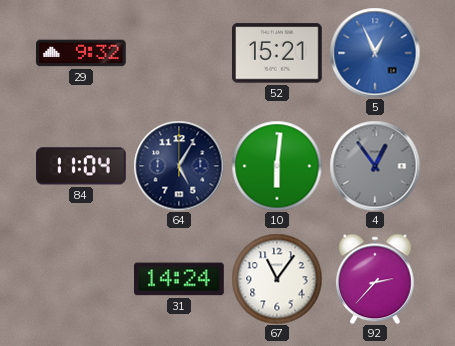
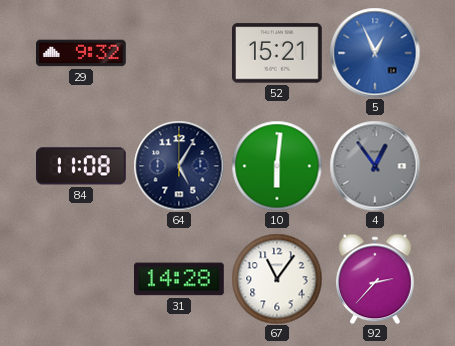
84: 11:04 -> 11:08 (82, 166)
31: 14:24 -> 14:28 (180, 279)
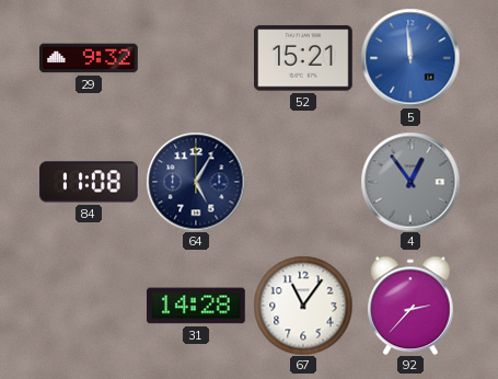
5: 12:56 -> 11:59 (410, 58)
10: 6:01 -> none (277, 166)
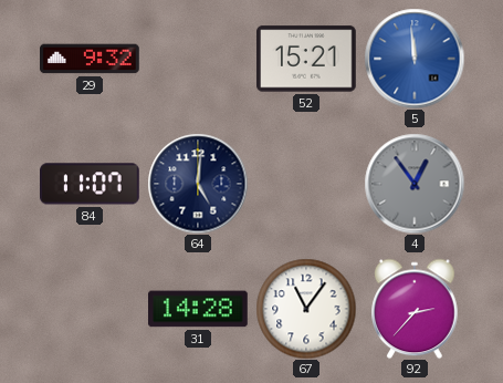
84: 11:08 -> 11:07 (91, 184)
64: 5:05 -> 5:01 (198, 184)
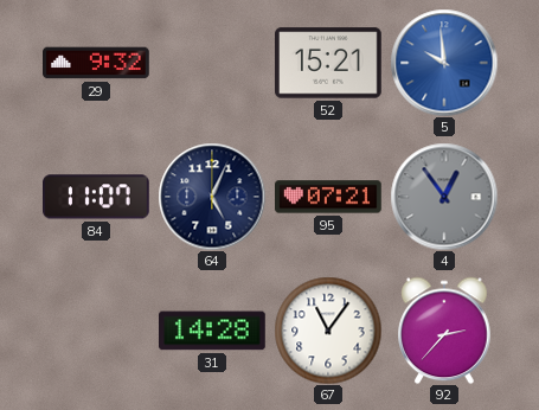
5: 11:59 -> 9:59 (444, 63)
64: 5:01 -> 5:04 (212, 197)
95: none -> 07:21 (329, 197)
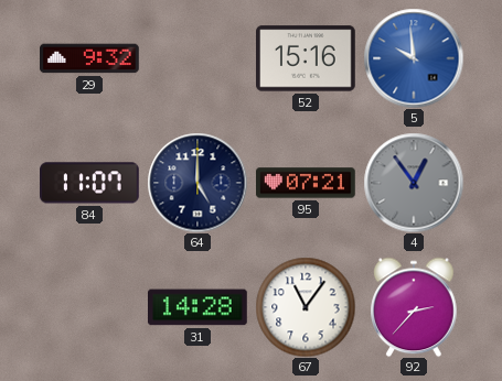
52: 15:21 -> 15:16 (307, 58)
64: 5:04 -> 5:00 (197, 183)
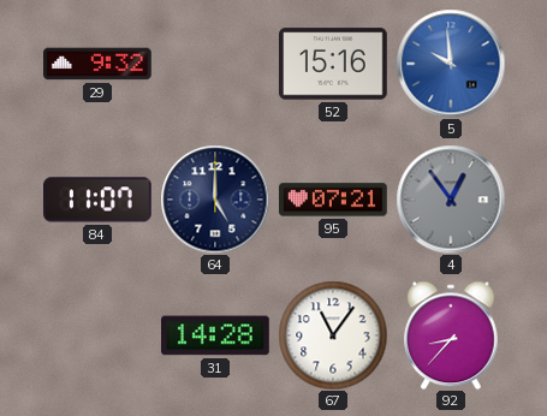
92: 2:37 -> 8:37 (451, 335)
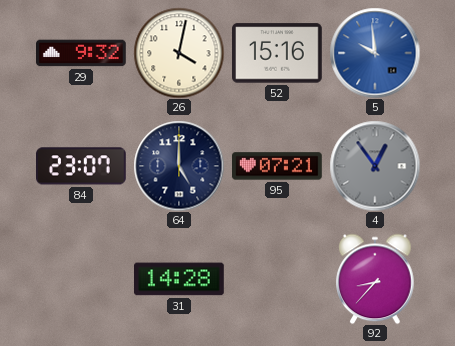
26: none -> 4:02 (179, 53)
84: 11:07 -> 23:07 (82, 166)
67: 11:06 -> none (333, 335)
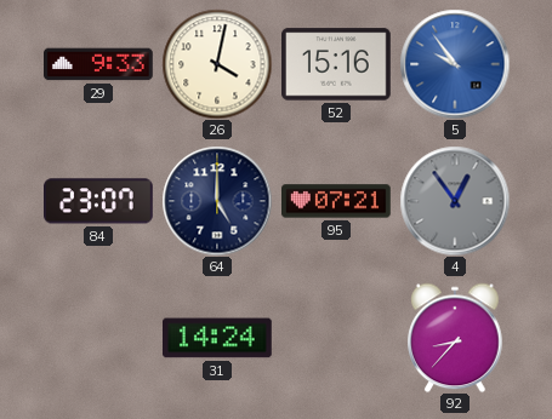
29: 9:32 -> 9:33 (99, 64)
5: 9:59 -> 9:54 (455, 64)
31: 14:28 -> 14:24 (218, 338)
